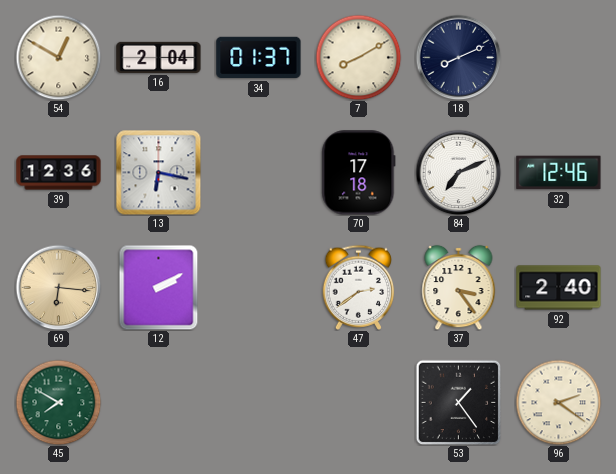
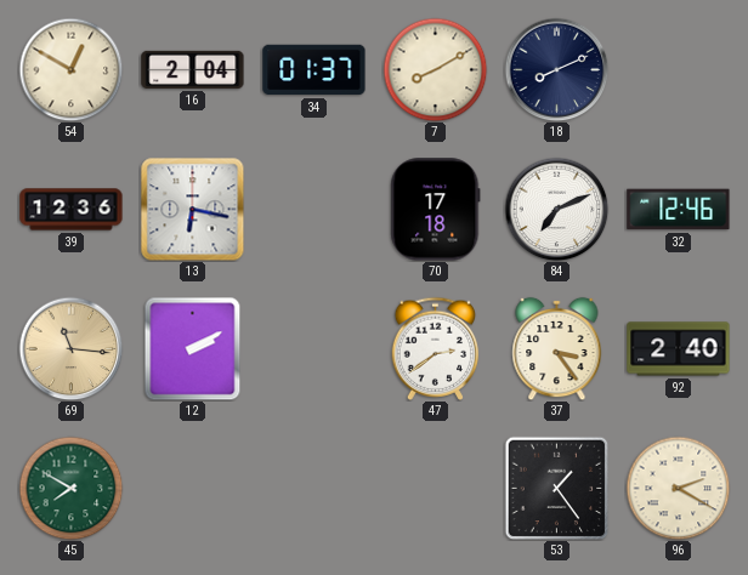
69: 6:16 -> 11:16 (70, 348)
96: 2:21 -> 2:20 (678, 488)
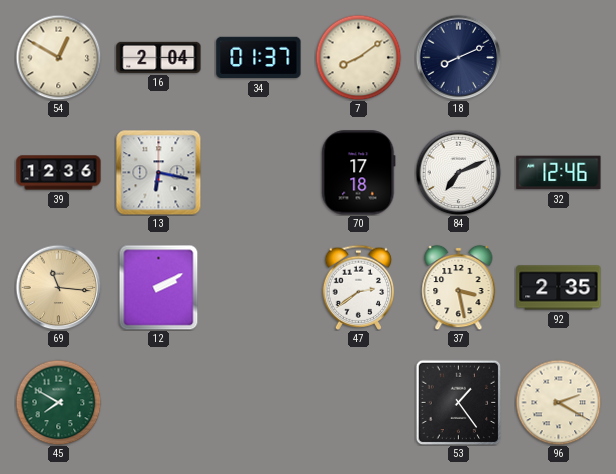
7: 8:10 -> 8:09 (358, 57)
37: 3:24 -> 3:28 (459, 287)
92: 2:40 -> 2:35 (559, 288)
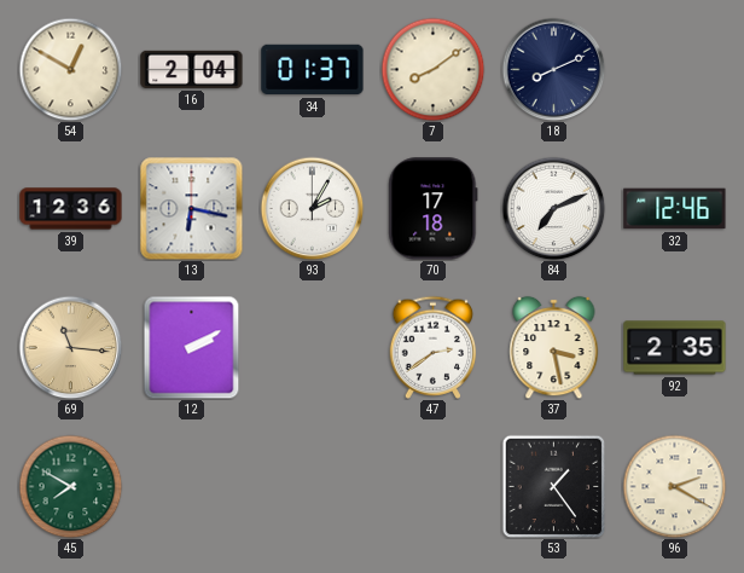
93: none -> 2:05 (312, 208)
